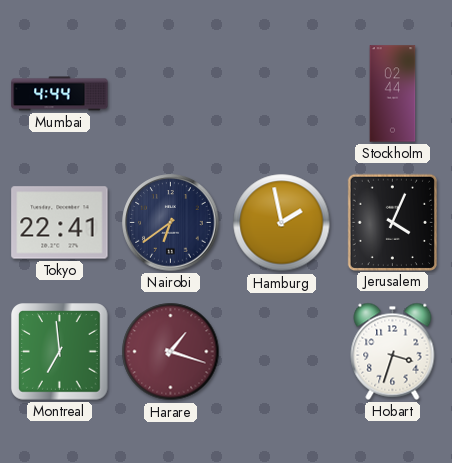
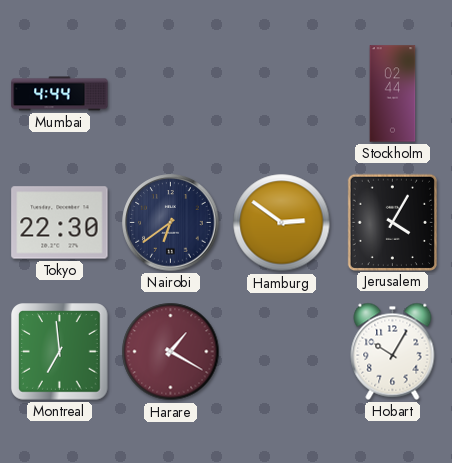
Tokyo: 22:41 -> 22:30 (60, 223)
Hamburg: 1:58 -> 2:51 (282, 223)
Jerusalem: 4:04 -> 4:05 (392, 222)
Harare: 1:18 -> 1:20 (171, 352)
Hobart: 3:33 -> 10:05 (393, 351)
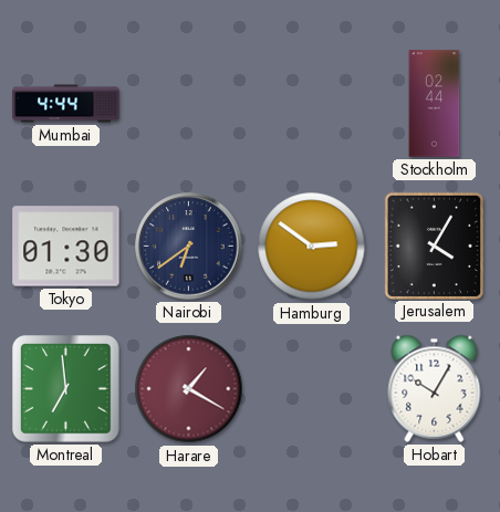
Tokyo: 22:30 -> 01:30 (66, 247)
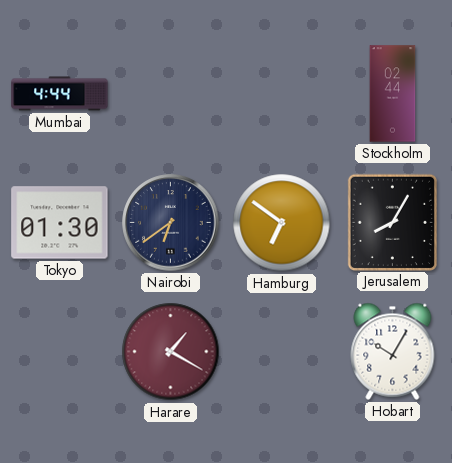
Hamburg: 2:51 -> 6:51 (282, 223)
Jerusalem: 4:05 -> 8:05 (392, 222)
Montreal: 6:59 -> none (66, 389)
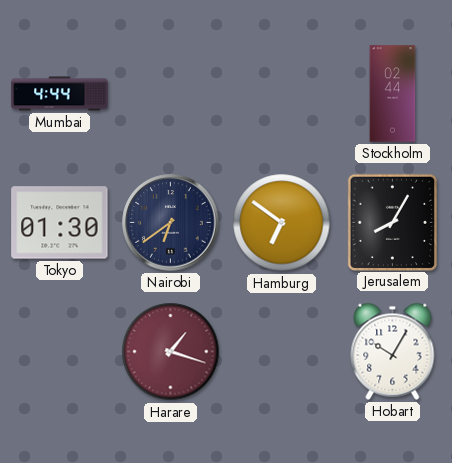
Harare: 1:20 -> 1:18 (171, 352)
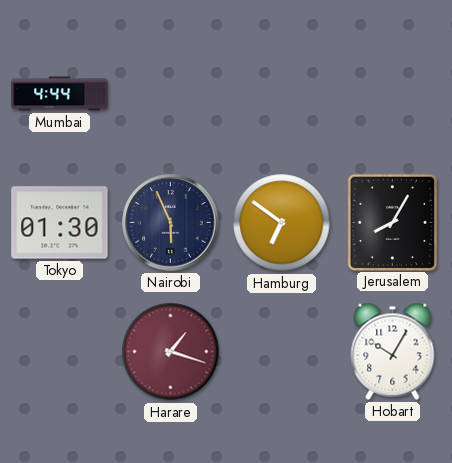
Stockholm: 02:44 -> none (393, 94)
Nairobi: 6:39 -> 5:56 (171, 223)
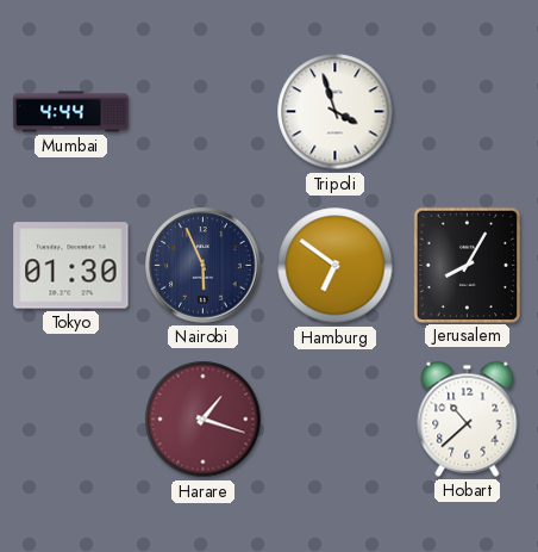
Tripoli: none -> 3:57 (336, 112)
Hobart: 10:05 -> 10:38 (468, 418)
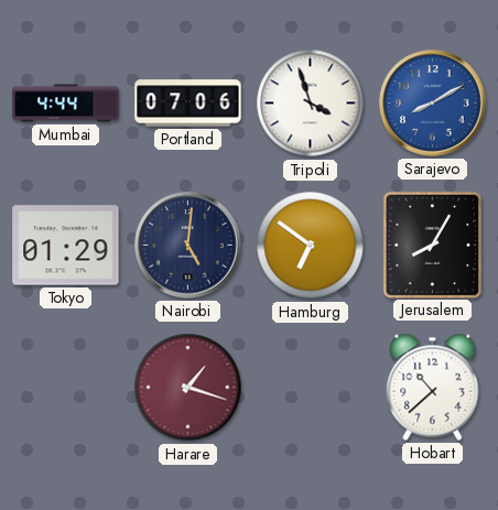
Portland: none -> 07:06 (188, 104)
Sarajevo: none -> 8:10 (433, 104)
Tokyo: 01:30 -> 01:29 (66, 246)
Nairobi: 5:56 -> 5:01 (188, 246)
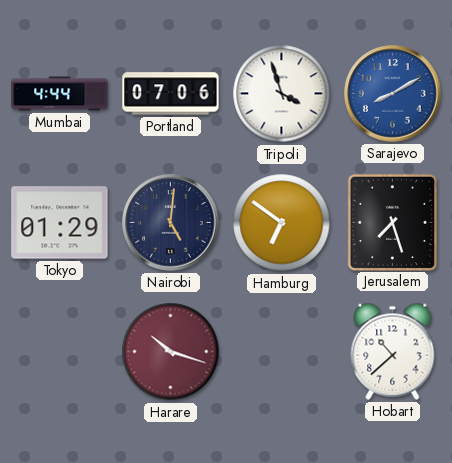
Jerusalem: 8:05 -> 7:27 (392, 222)
Harare: 1:18 -> 10:18 (171, 352)
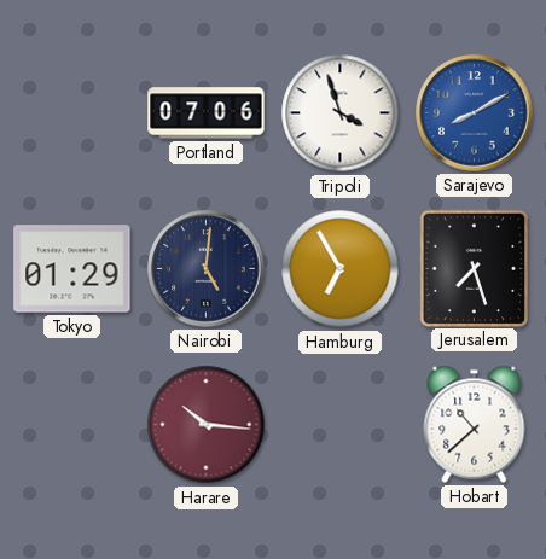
Mumbai: 4:44 -> none (60, 94)
Hamburg: 6:51 -> 6:55 (341, 269)
Harare: 10:18 -> 10:16 (207, 425)
